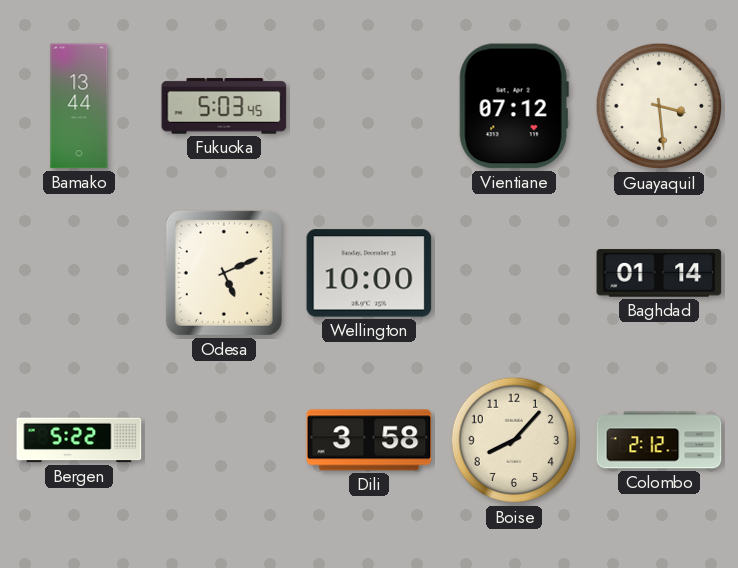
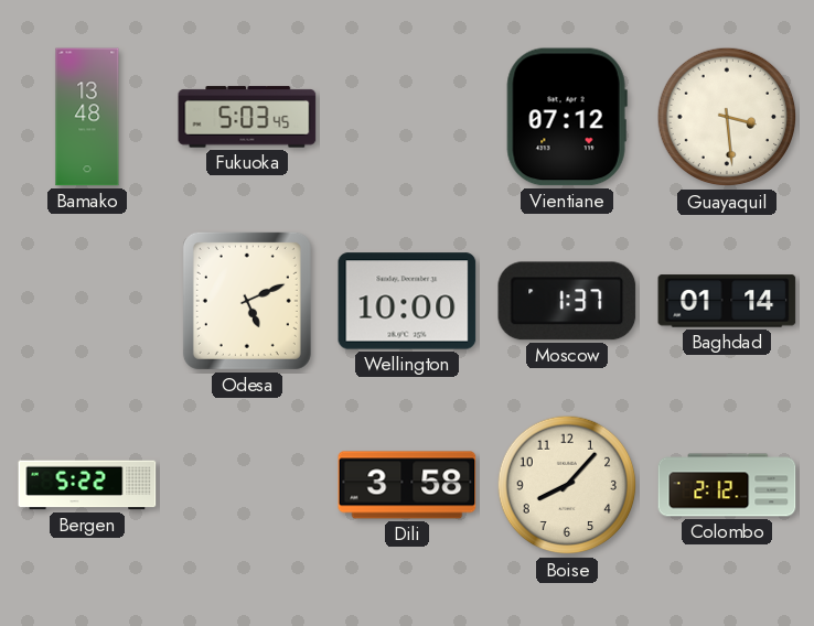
Bamako: 13:44 -> 13:48 (87, 117)
Moscow: none -> 1:37 (567, 301)
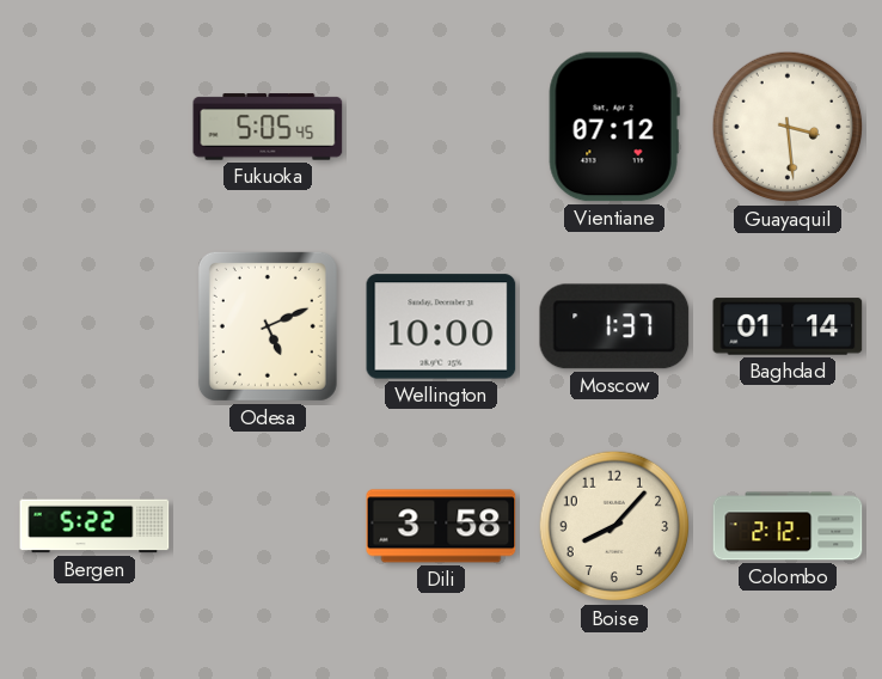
Bamako: 13:48 -> none (87, 117)
Fukuoka: 5:03 -> 5:05 (268, 127)
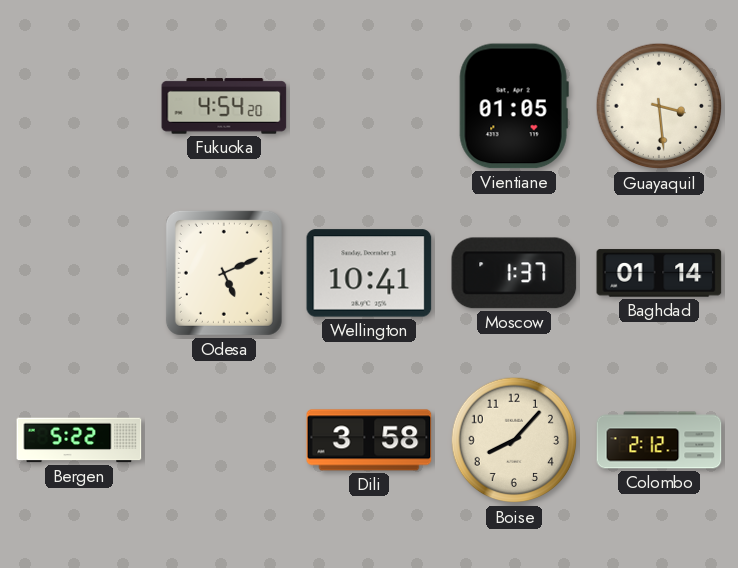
Fukuoka: 5:05 -> 4:54 (224, 106)
Vientiane: 07:12 -> 01:05 (514, 106)
Wellington: 10:00 -> 10:41 (369, 273)
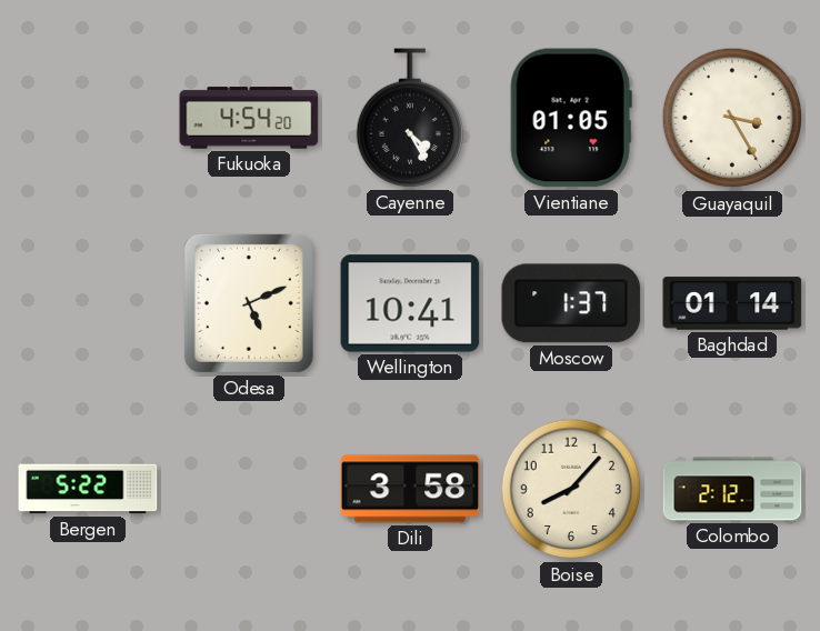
Cayenne: none -> 4:25 (409, 118)
Guayaquil: 3:29 -> 3:25 (732, 118)
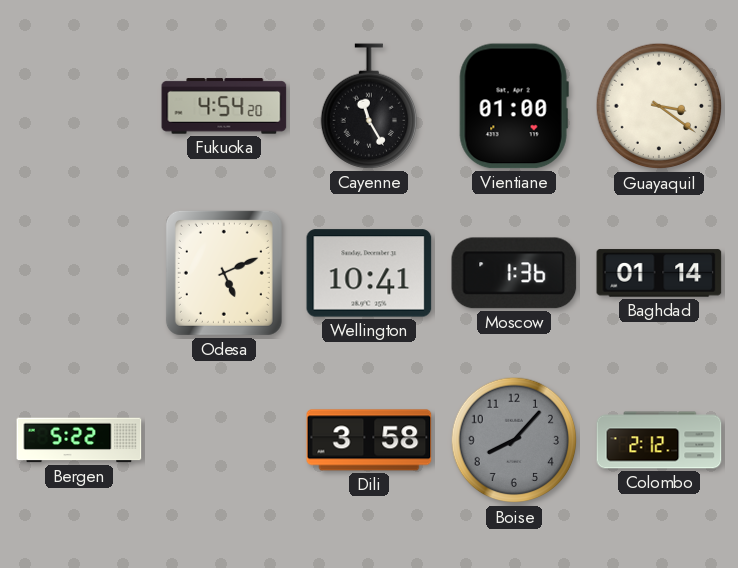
Cayenne: 4:25 -> 11:25 (368, 106)
Vientiane: 01:05 -> 01:00 (514, 106)
Guayaquil: 3:25 -> 3:21 (659, 106)
Moscow: 1:37 -> 1:36 (514, 273)
Boise dial: cream -> grey (514, 440)
